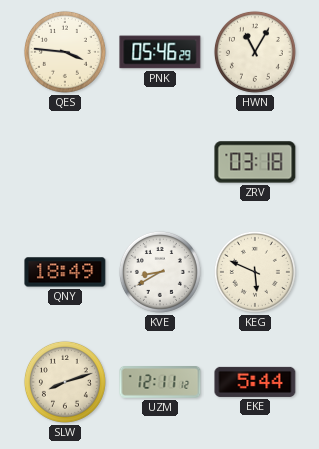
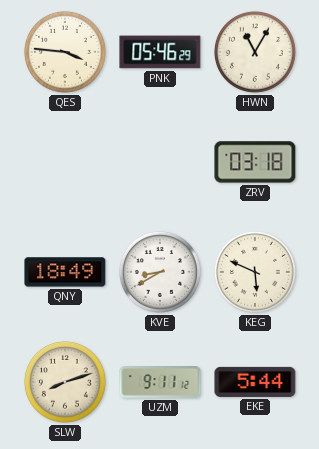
UZM: 12:11 -> 9:11 (160, 383)
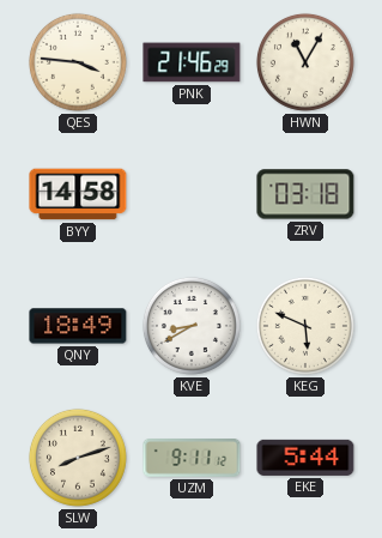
PNK: 05:46 -> 21:46 (192, 62)
BYY: none -> 14:58 (78, 194)
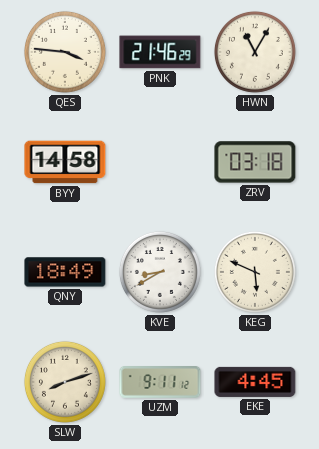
EKE: 5:44 -> 4:45 (255, 382)
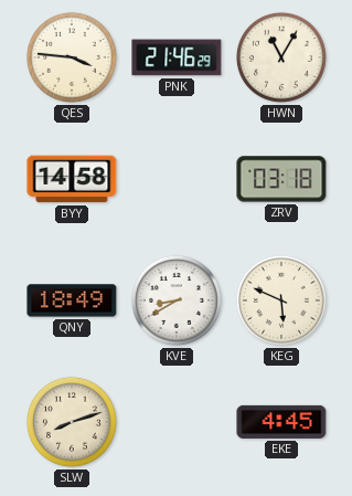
UZM: 9:11 -> none (160, 383)
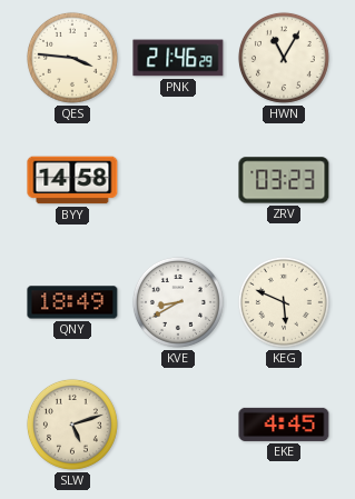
ZRV: 03:18 -> 03:23 (284, 180)
SLW: 8:12 -> 5:12 (72, 425)
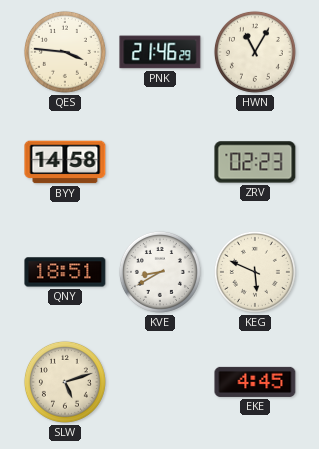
ZRV: 03:23 -> 02:23 (255, 162)
QNY: 18:49 -> 18:51 (65, 272)
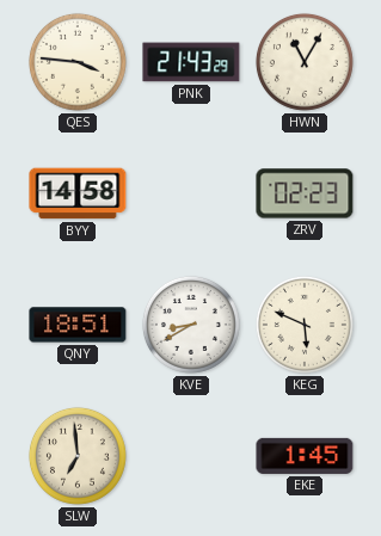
PNK: 21:46 -> 21:43 (191, 62)
SLW: 5:12 -> 6:59 (78, 456)
EKE: 4:45 -> 1:45 (305, 456)
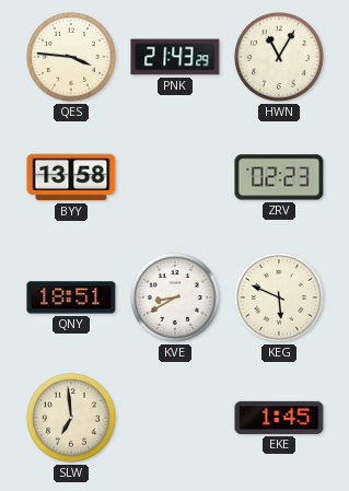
BYY: 14:58 -> 13:58 (71, 177)
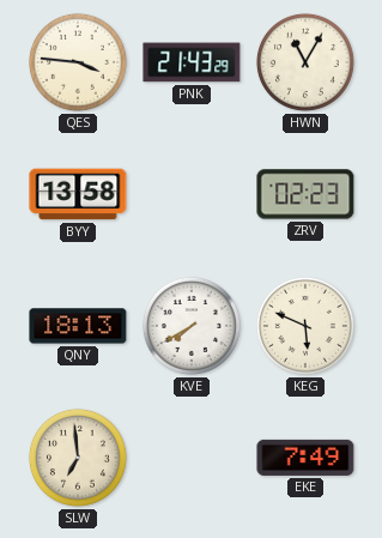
QNY: 18:51 -> 18:13 (78, 326)
KVE: 8:40 -> 7:40 (192, 326)
EKE: 1:45 -> 7:49 (305, 458)
